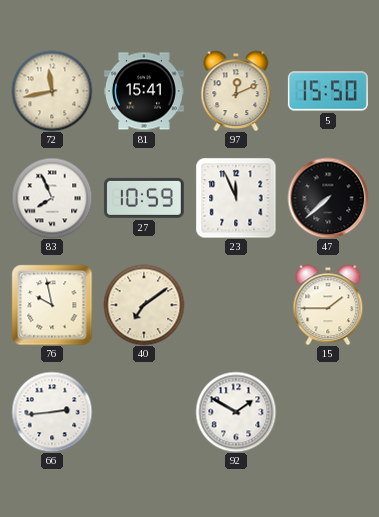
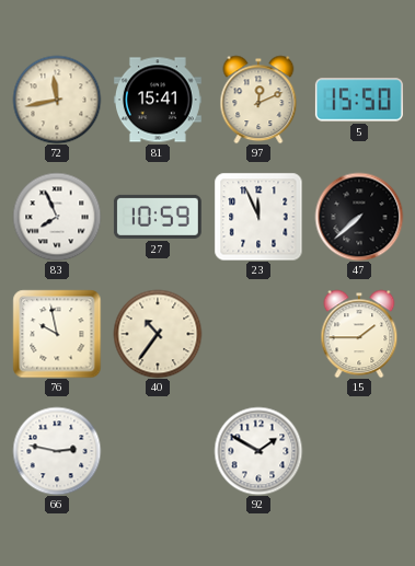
40: 7:09 -> 10:36 (158, 334)
66: 2:44 -> 2:47 (57, 451)
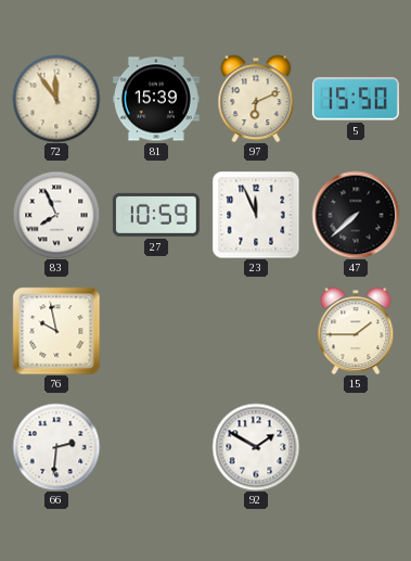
72: 11:43 -> 11:54 (56, 99)
81: 15:41 -> 15:39 (156, 99)
97: 12:11 -> 6:11 (256, 99)
40: 10:36 -> none (158, 334)
66: 2:47 -> 2:31 (56, 447)
